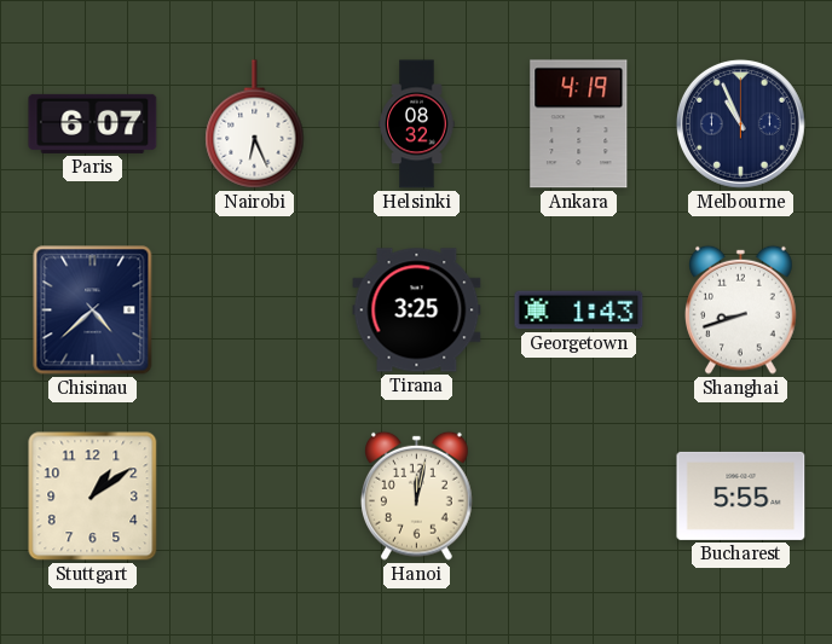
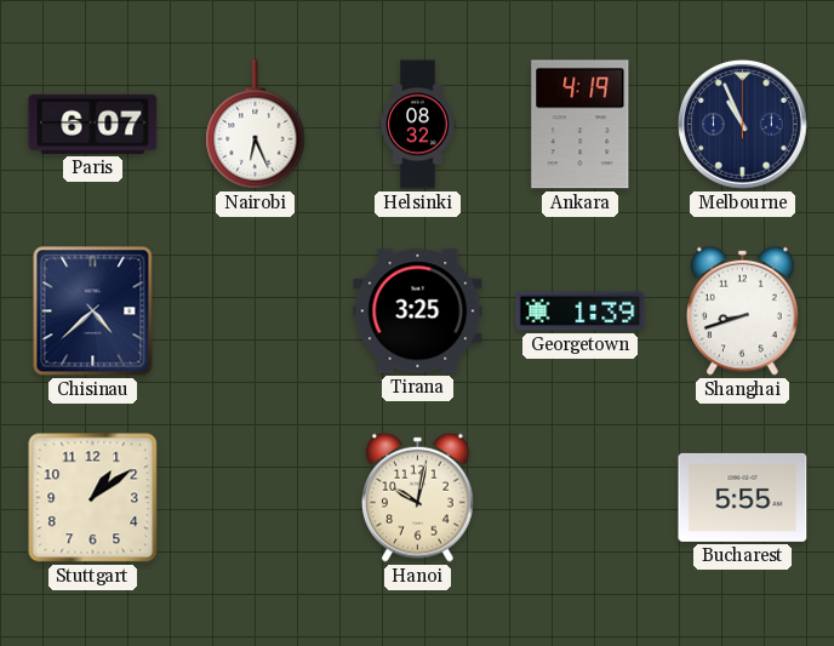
Georgetown: 1:43 -> 1:39 (581, 311)
Hanoi: 12:02 -> 10:02 (418, 497)
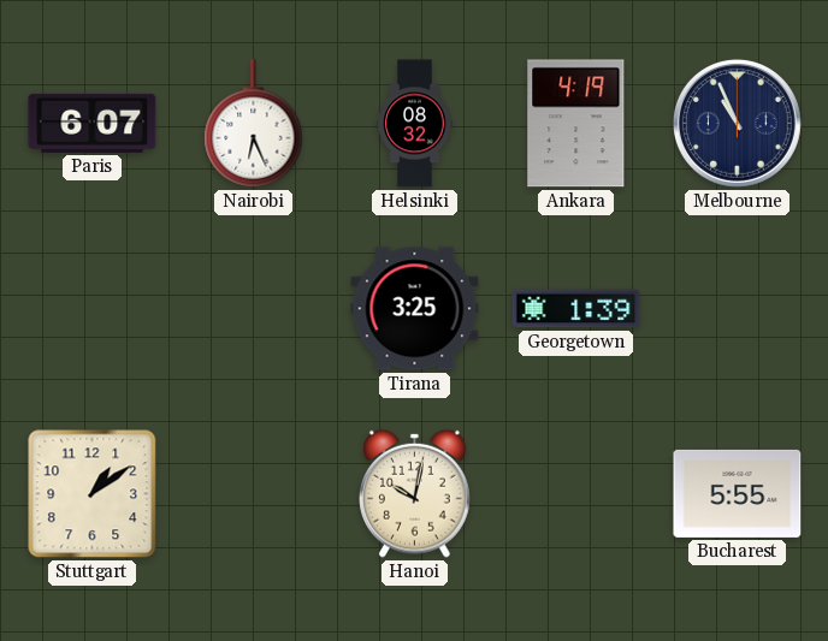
Chisinau: 4:38 -> none (93, 311)
Shanghai: 8:42 -> none (743, 310)
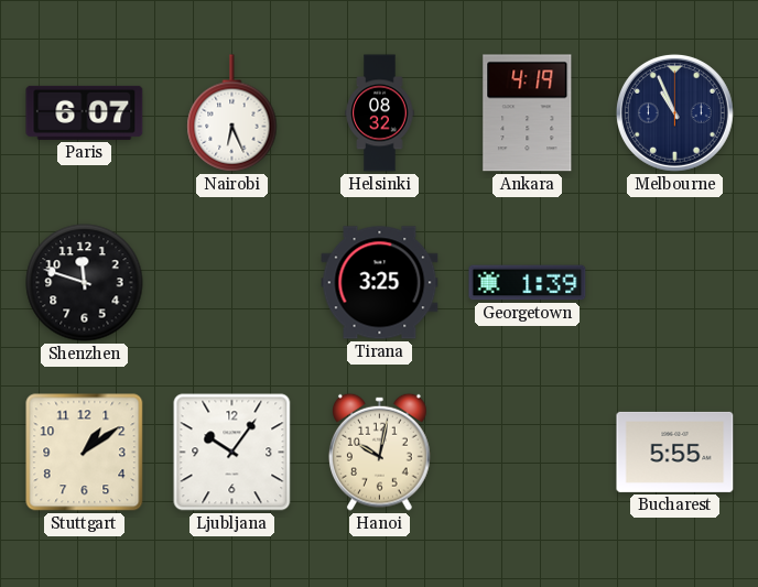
Shenzhen: none -> 11:48 (85, 283)
Ljubljana: none -> 10:06 (232, 453)
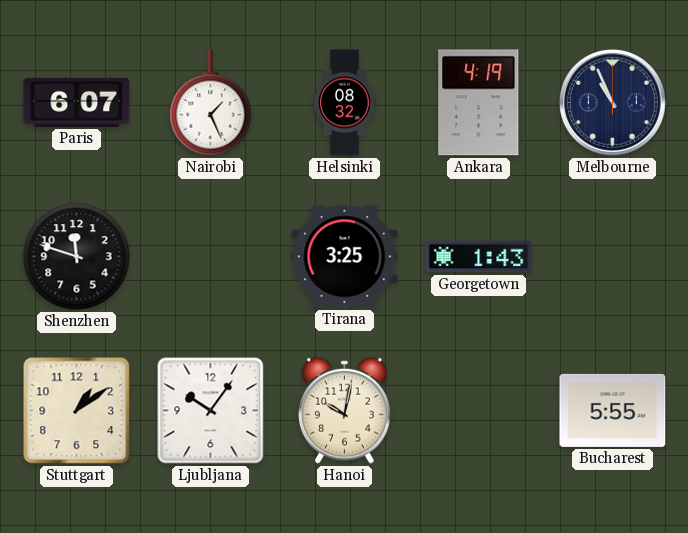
Nairobi: 6:26 -> 1:26 (211, 103)
Georgetown: 1:39 -> 1:43 (479, 257)
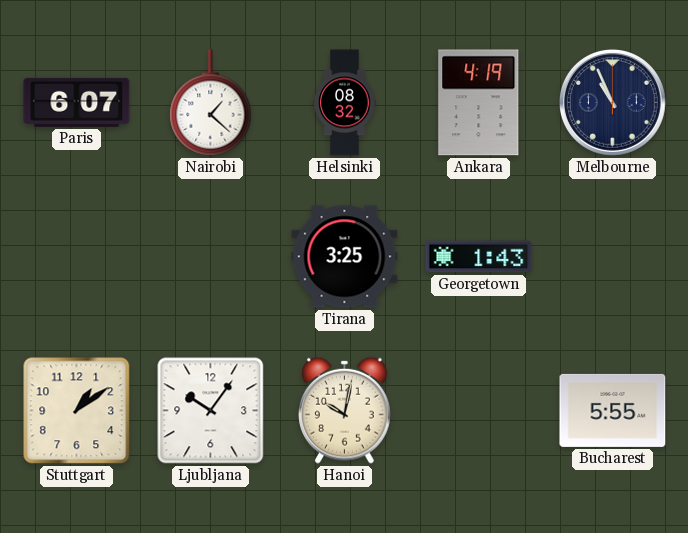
Nairobi: 1:26 -> 1:22 (211, 103)
Shenzhen: 11:48 -> none (77, 257)
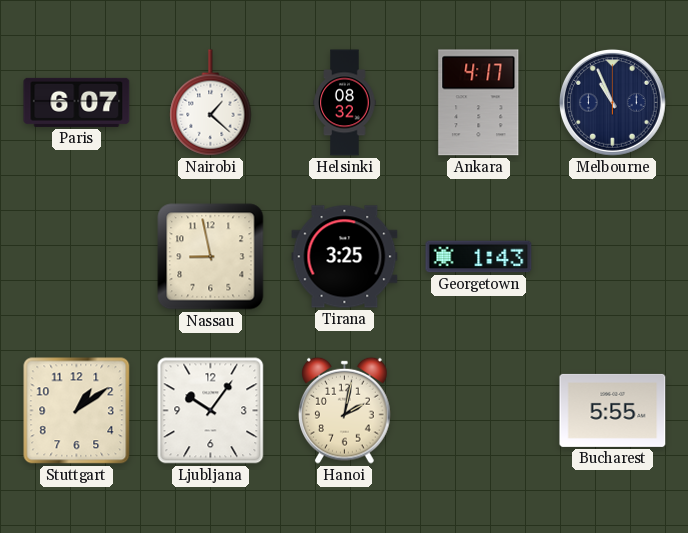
Ankara: 4:19 -> 4:17 (479, 103)
Nassau: none -> 8:58 (211, 257)
Hanoi: 10:02 -> 2:02 (345, 410)
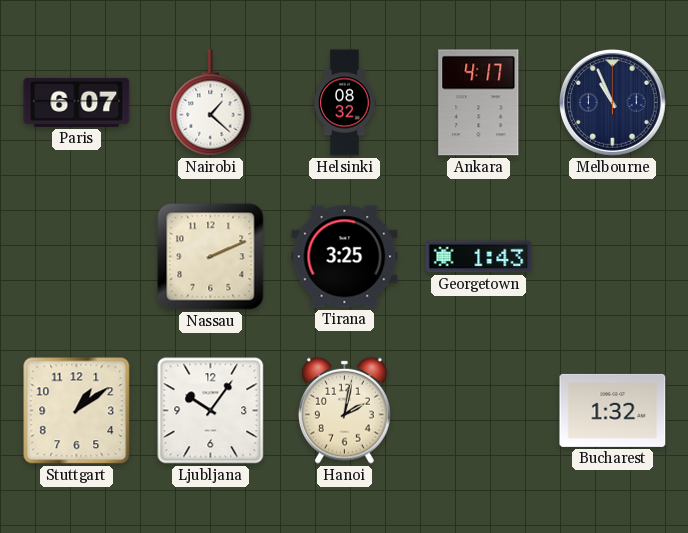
Nassau: 8:58 -> 2:11 (211, 257)
Bucharest: 5:55 -> 1:32 (613, 410)
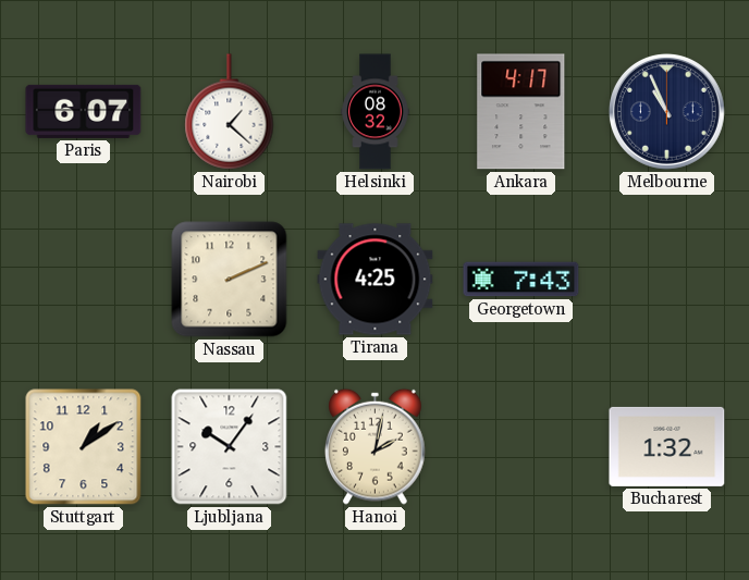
Tirana: 3:25 -> 4:25 (376, 280)
Georgetown: 1:43 -> 7:43 (521, 280)
